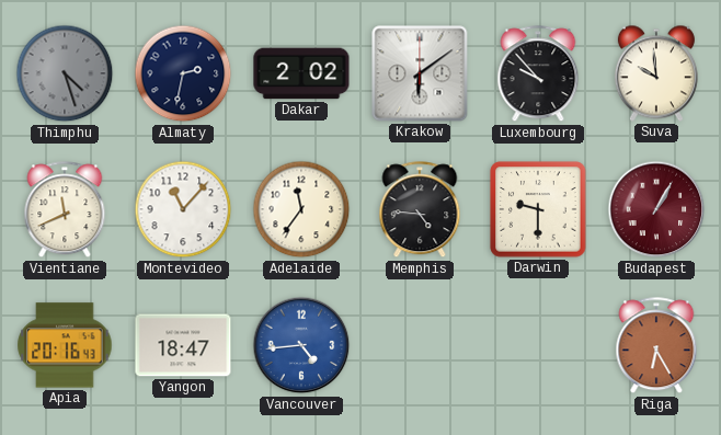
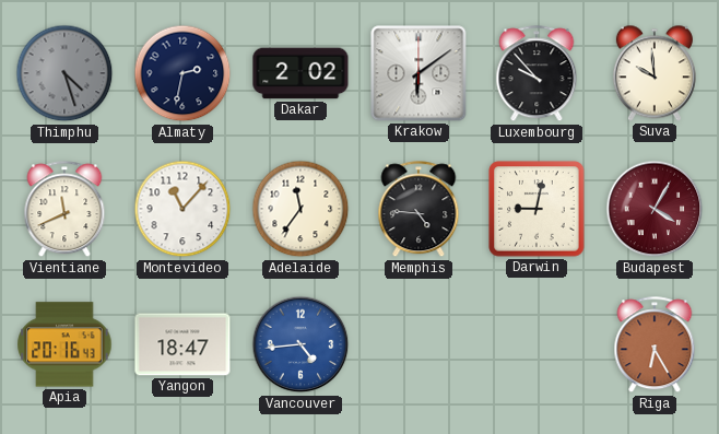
Darwin: 9:30 -> 9:02 (537, 209)
Budapest: 1:05 -> 4:05 (655, 209)
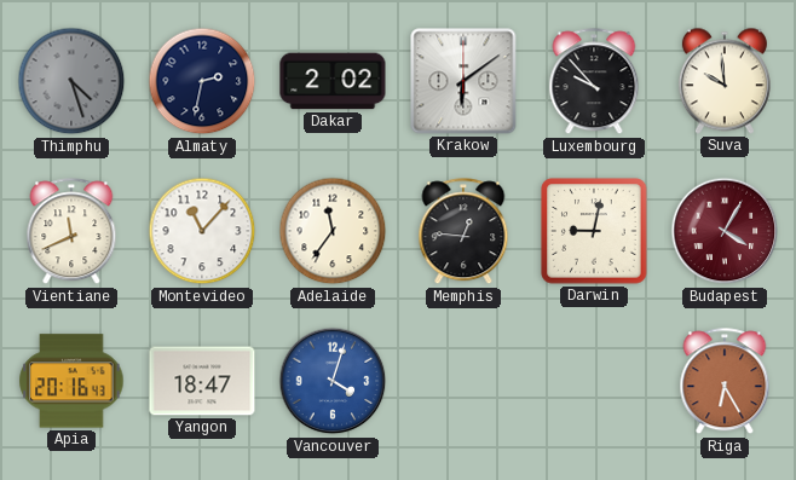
Memphis: 4:46 -> 12:46 (463, 232)
Vancouver: 4:44 -> 4:03 (333, 381)
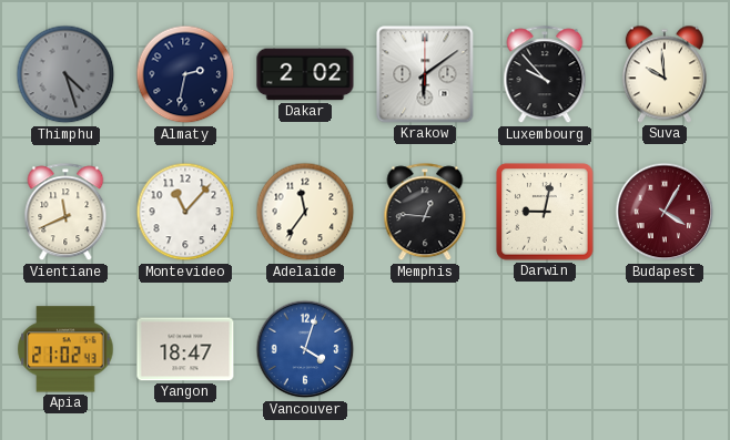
Apia: 20:16 -> 21:02 (65, 349)
Riga: 6:25 -> none (725, 382)
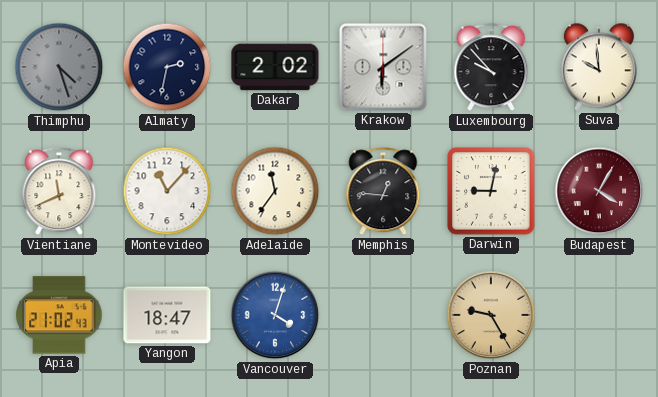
Poznan: none -> 9:25 (491, 315)
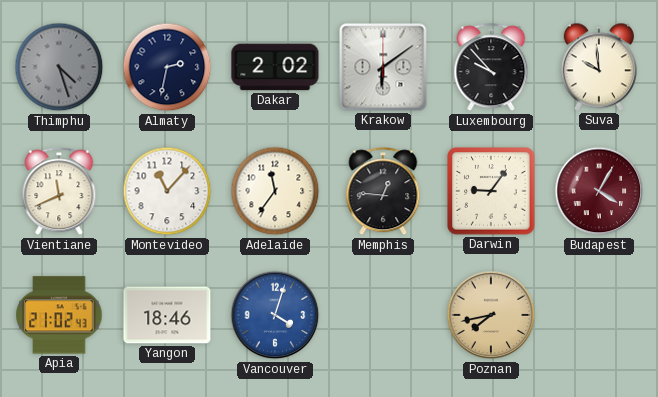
Darwin: 9:02 -> 9:06 (491, 191)
Yangon: 18:47 -> 18:46 (167, 315)
Poznan: 9:25 -> 7:43 (491, 315)
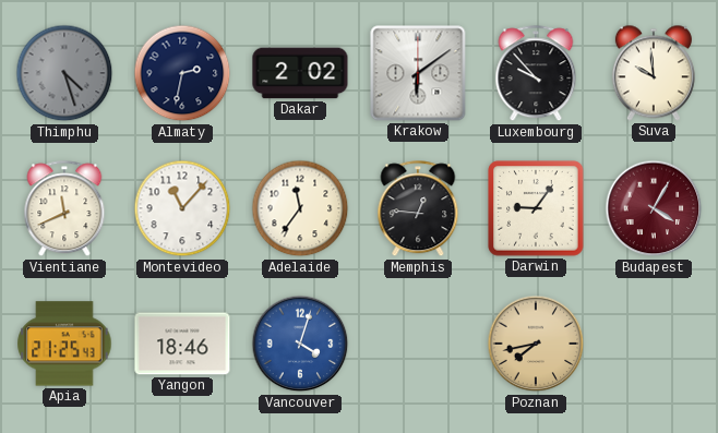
Apia: 21:02 -> 21:25 (64, 344)
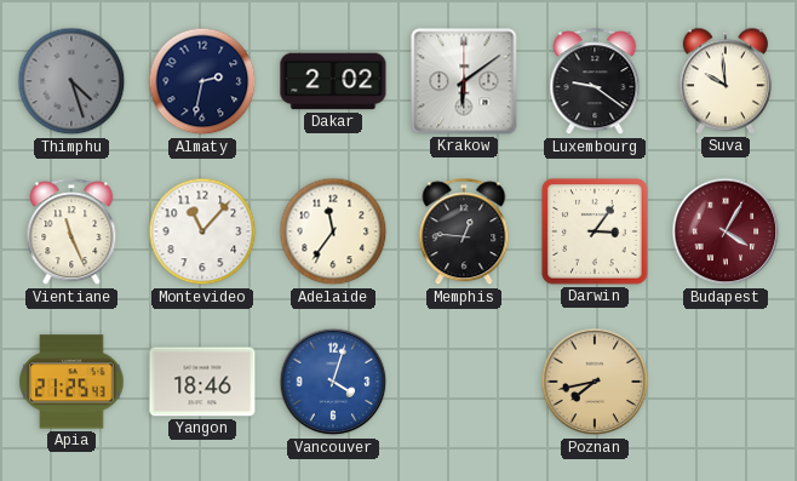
Luxembourg: 9:53 -> 9:21 (595, 82)
Vientiane: 11:41 -> 11:26 (71, 233)
Darwin: 9:06 -> 3:06 (595, 231)
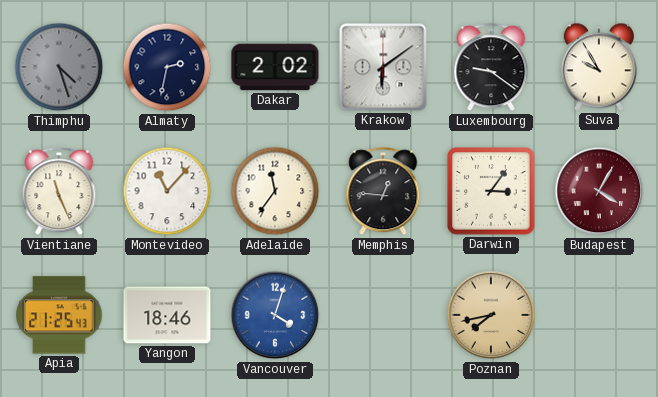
Suva: 9:59 -> 9:55 (599, 67)
